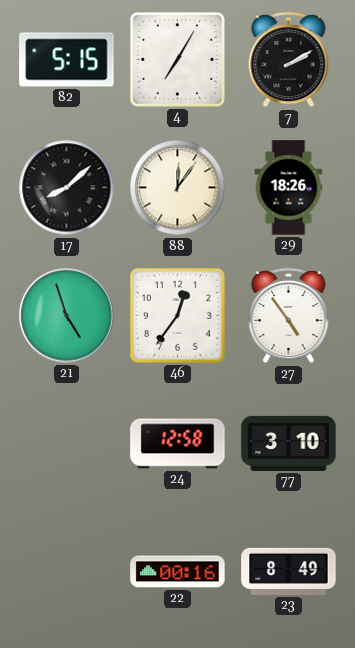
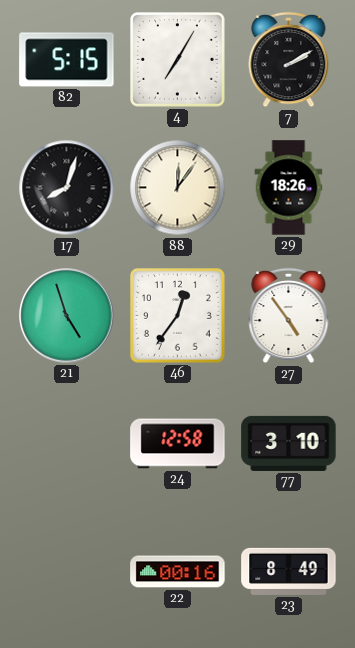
17: 8:08 -> 8:03 (67, 188)
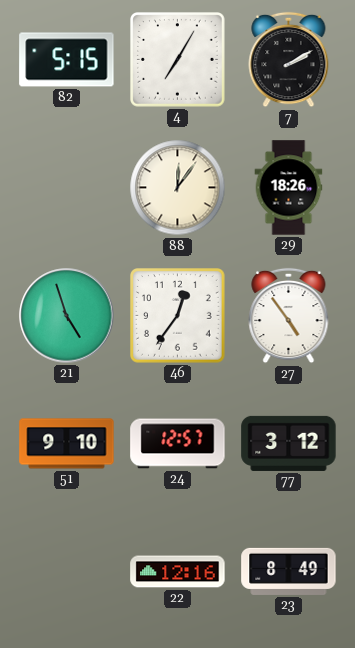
17: 8:03 -> none (67, 188)
51: none -> 9:10 (67, 444)
24: 12:58 -> 12:57 (178, 444)
77: 3:10 -> 3:12 (289, 443)
22: 00:16 -> 12:16 (178, 572)
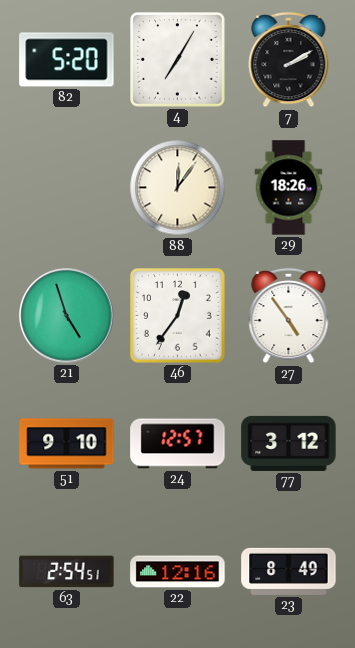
82: 5:15 -> 5:20 (67, 60)
63: none -> 2:54 (67, 572)
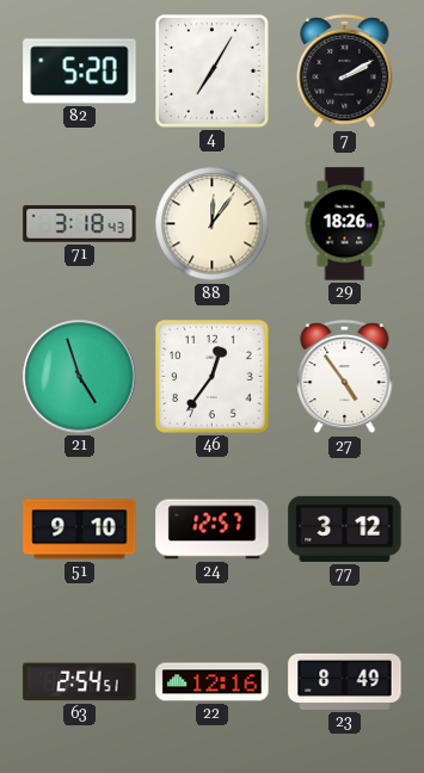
71: none -> 3:18 (80, 224)
